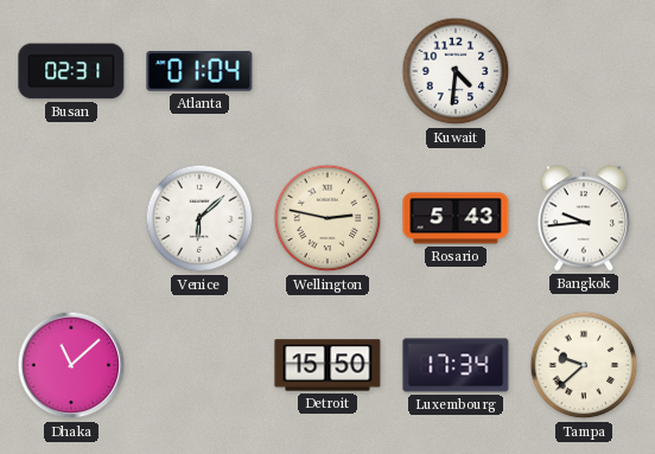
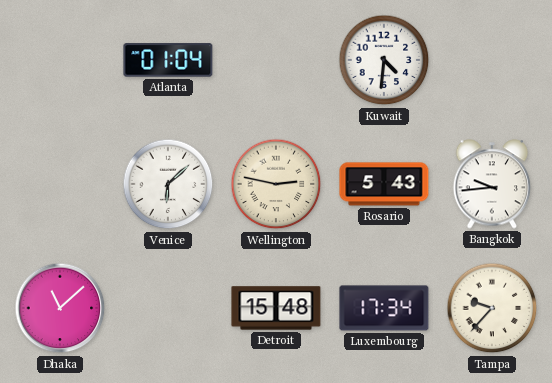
Busan: 02:31 -> none (71, 71)
Detroit: 15:50 -> 15:48 (276, 308)
Tampa: 9:38 -> 9:37 (492, 308)
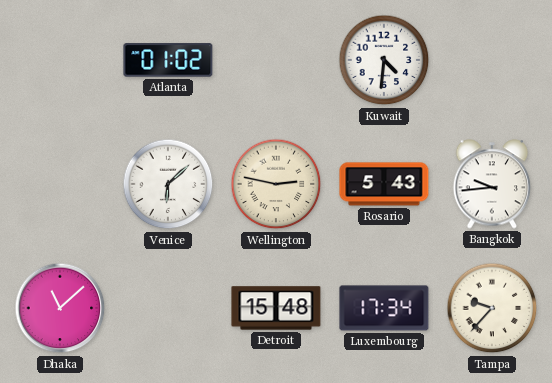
Atlanta: 01:04 -> 01:02 (168, 60)
